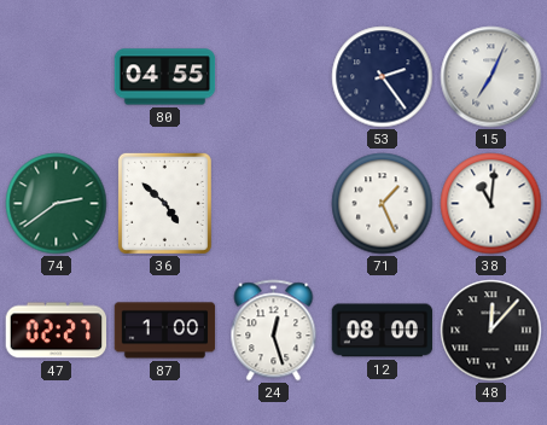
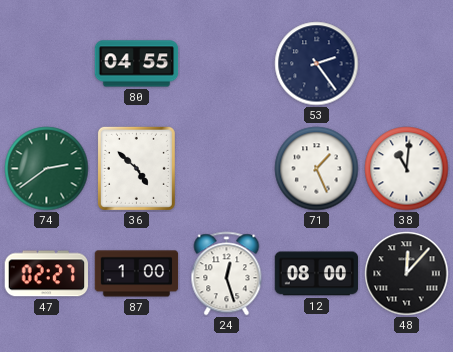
15: 7:04 -> none (491, 77)
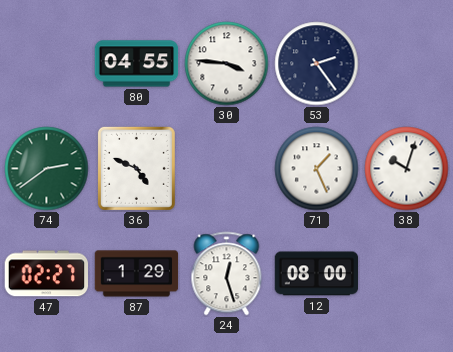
30: none -> 3:46 (227, 64)
36: 4:52 -> 4:49 (136, 168)
38: 11:01 -> 10:03 (407, 169)
87: 1:00 -> 1:29 (137, 274)
48: 12:07 -> none (407, 274)
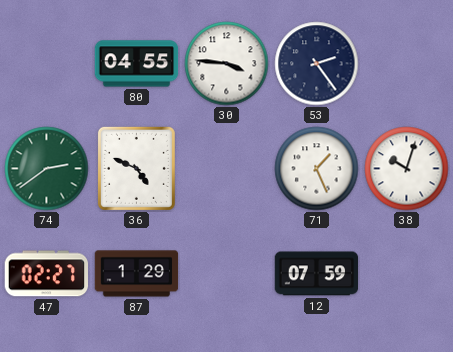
24: 12:27 -> none (227, 274)
12: 08:00 -> 07:59 (317, 274)
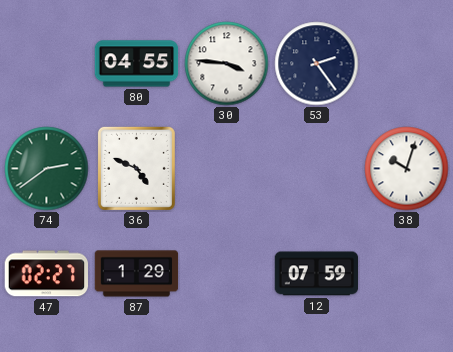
71: 1:26 -> none (317, 169)
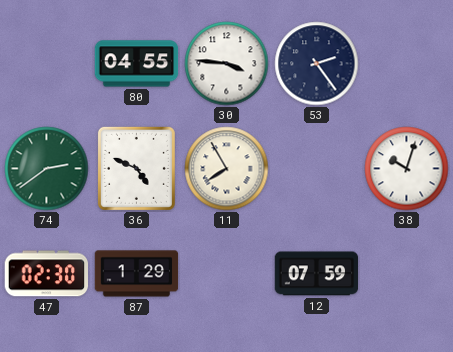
11: none -> 7:55 (227, 169)
47: 02:27 -> 02:30 (46, 274)
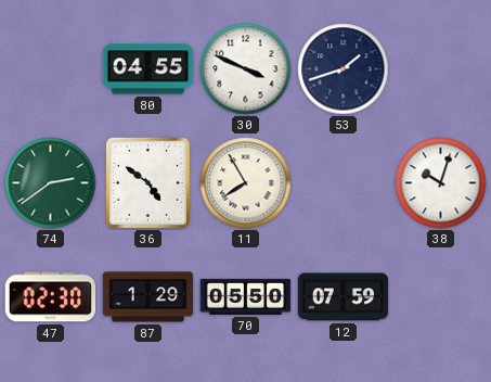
30: 3:46 -> 3:49 (246, 69)
53: 2:24 -> 1:42 (344, 69)
36: 4:49 -> 4:51 (147, 182)
70: none -> 05:50 (246, 296)
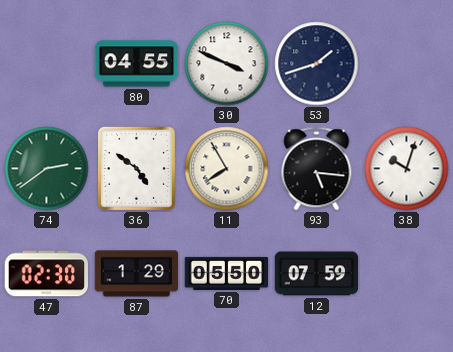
93: none -> 5:16 (317, 169)
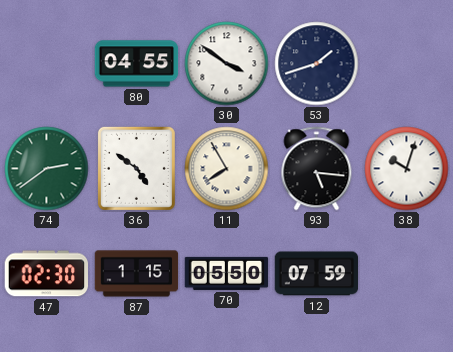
30: 3:49 -> 3:51 (227, 64)
87: 1:29 -> 1:15 (137, 274)
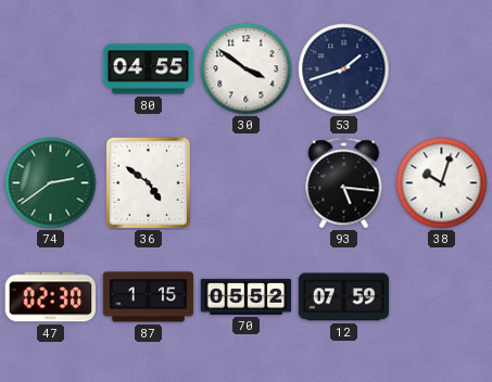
11: 7:55 -> none (227, 169)
70: 05:50 -> 05:52 (247, 296)
